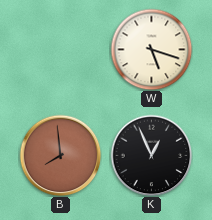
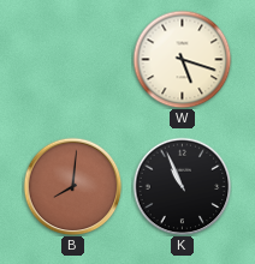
B: 7:59 -> 8:01 (72, 186)
K: 12:56 -> 10:56 (182, 186)
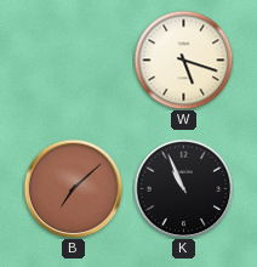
B: 8:01 -> 7:08 (73, 188)
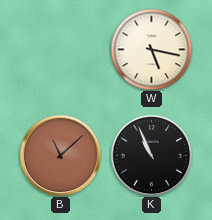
W: 5:18 -> 5:17 (151, 49)
B: 7:08 -> 11:08 (60, 155)
